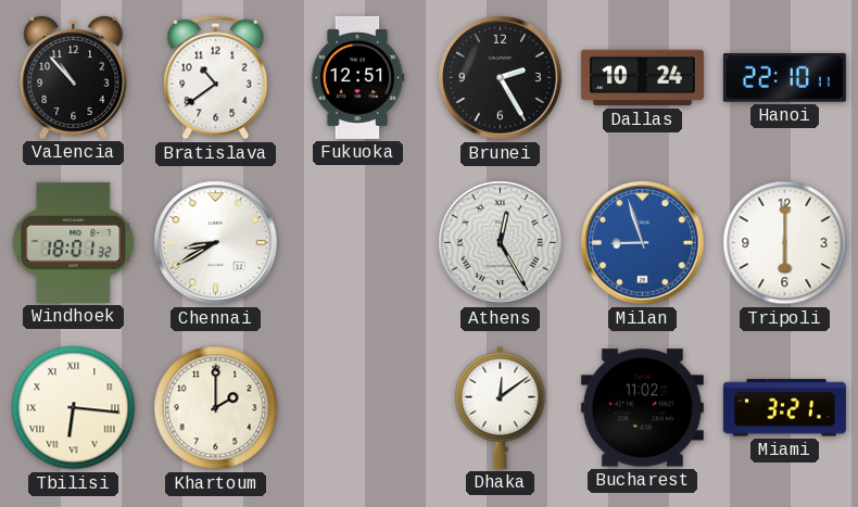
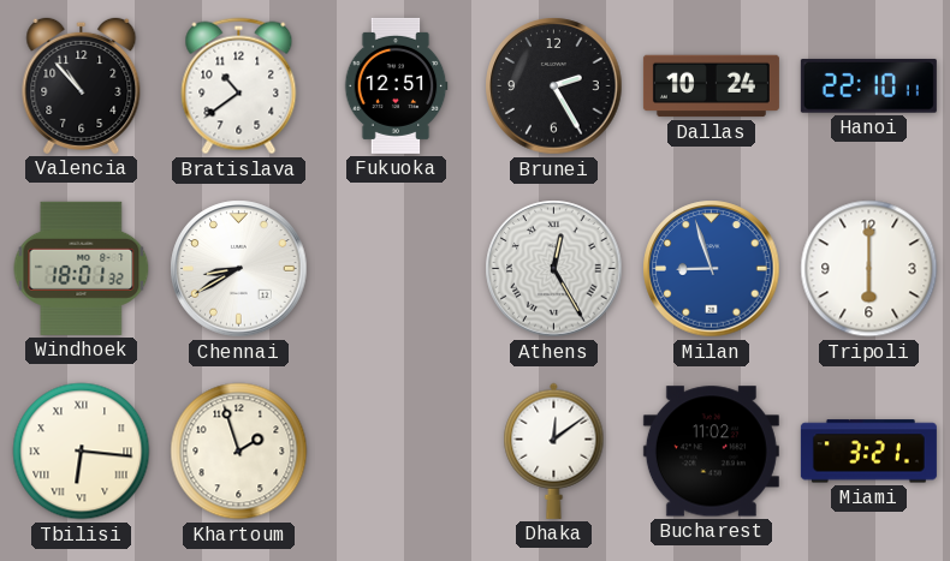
Khartoum: 2:00 -> 1:57 (239, 452)
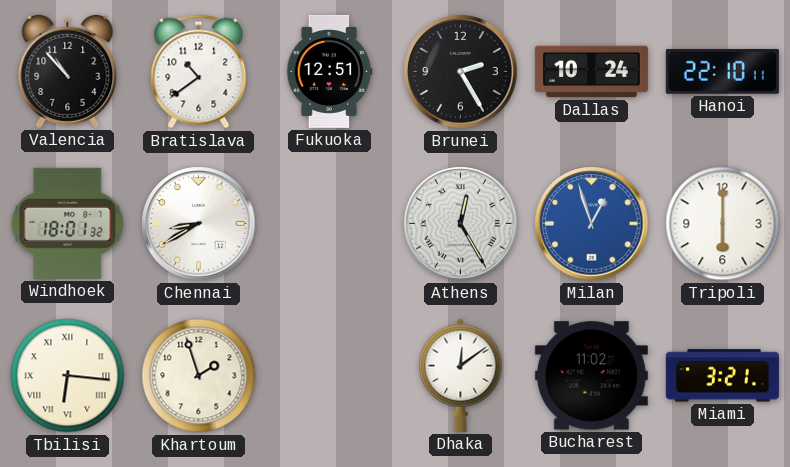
Milan: 8:57 -> 12:57 (592, 224)
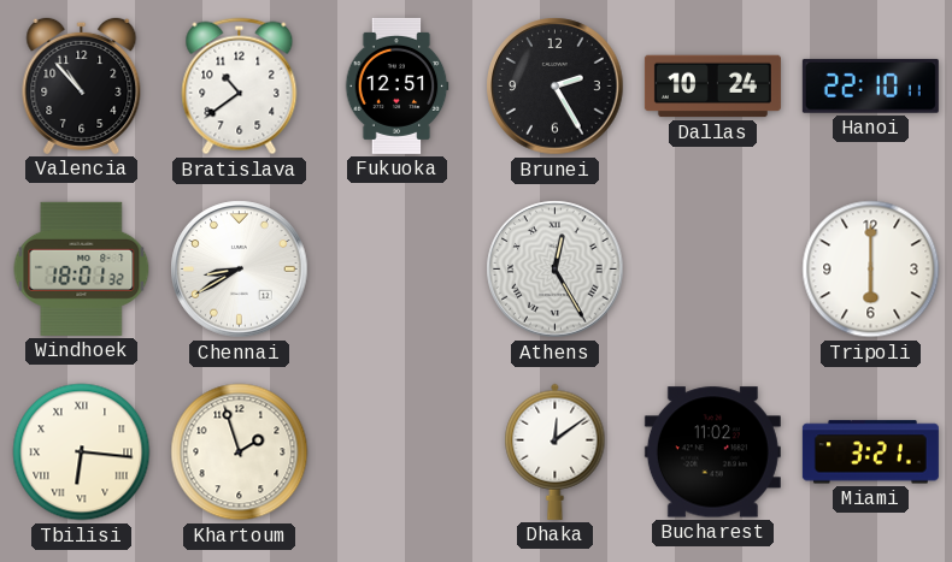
Milan: 12:57 -> none (592, 224)
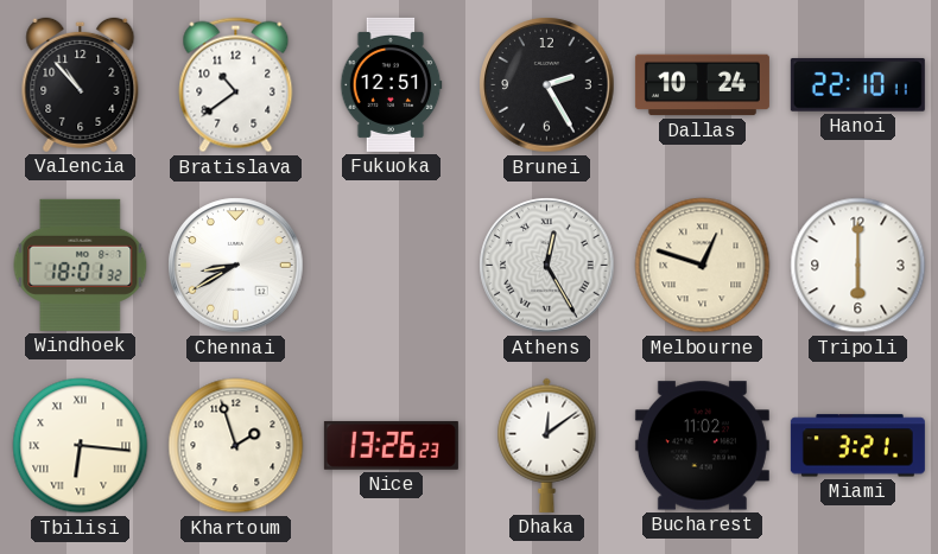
Melbourne: none -> 12:48 (703, 266)
Nice: none -> 13:26 (391, 445)
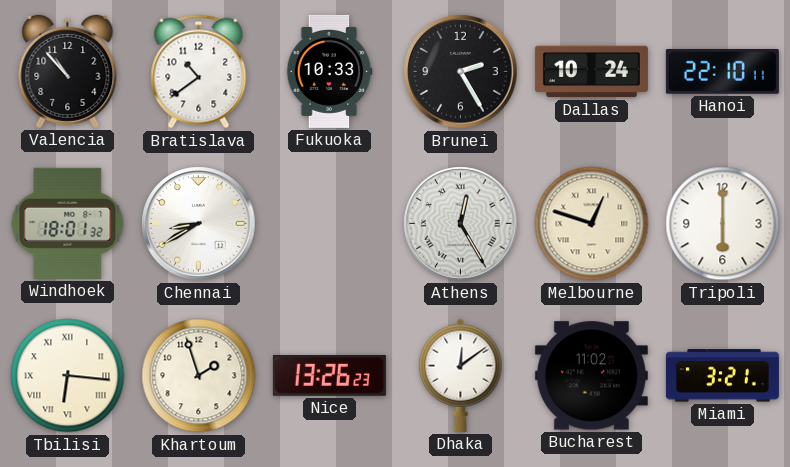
Fukuoka: 12:51 -> 10:33 (329, 71)
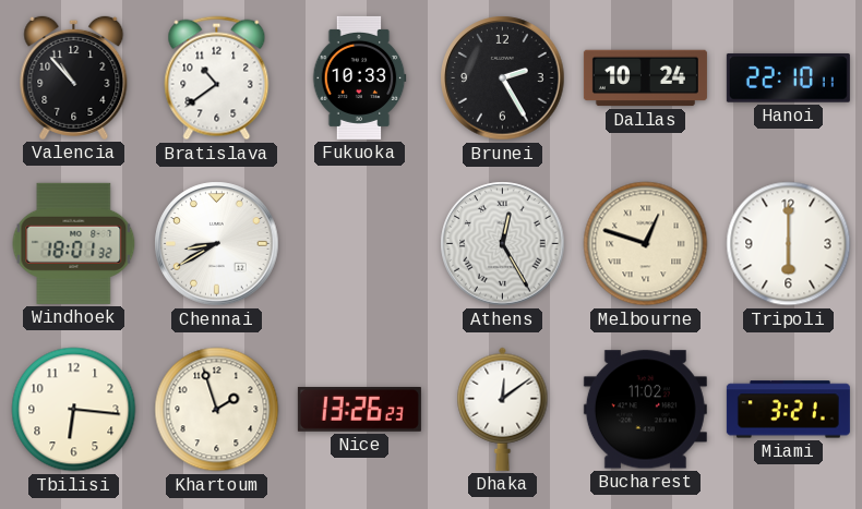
Tbilisi numerals: Roman -> Arabic (74, 410)
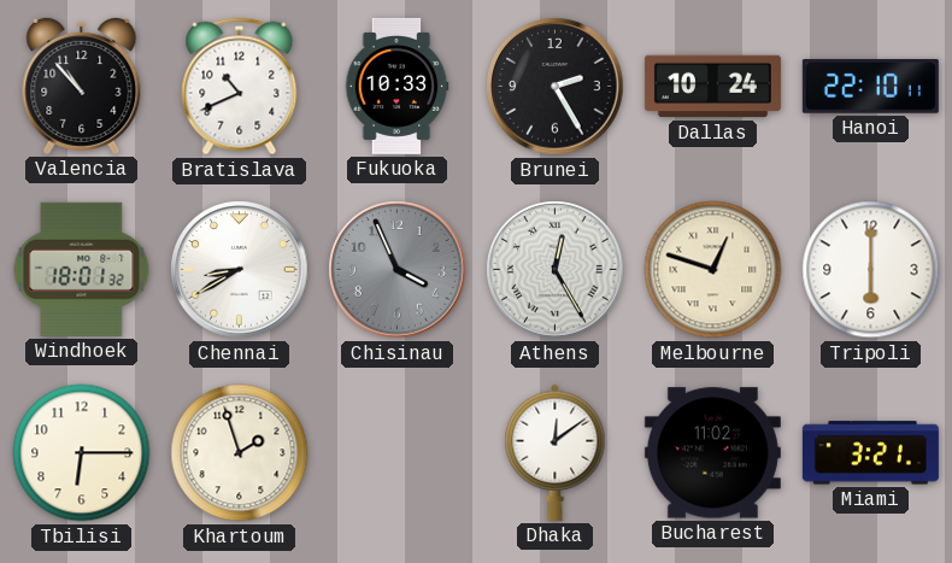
Bratislava: 10:39 -> 10:41 (240, 87)
Chisinau: none -> 3:56 (398, 270)
Tbilisi: 6:16 -> 6:15 (82, 453)
Nice: 13:26 -> none (359, 409)
